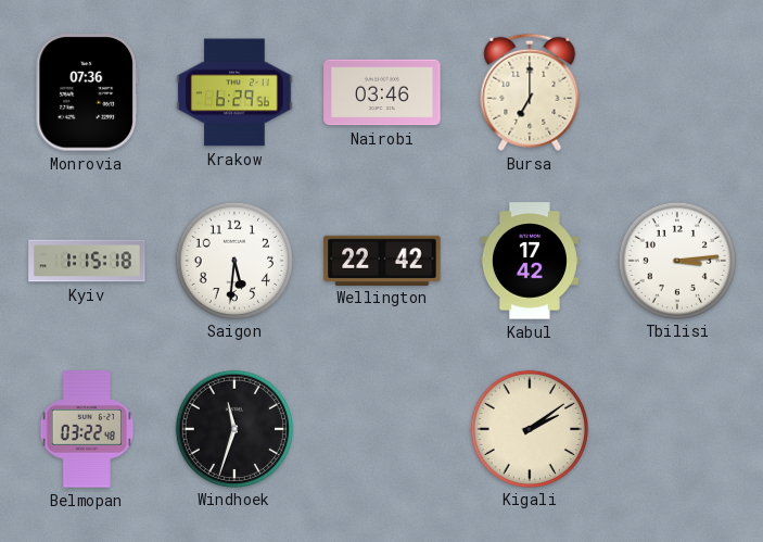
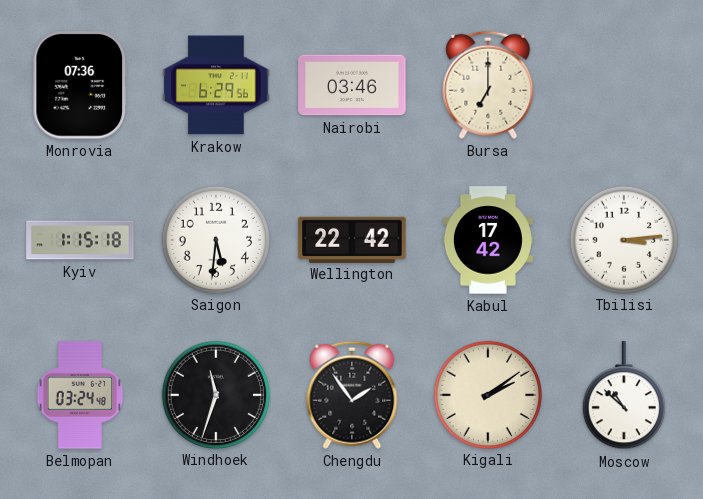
Belmopan: 03:22 -> 03:24 (80, 395)
Chengdu: none -> 1:54 (352, 395)
Moscow: none -> 10:52 (624, 396)
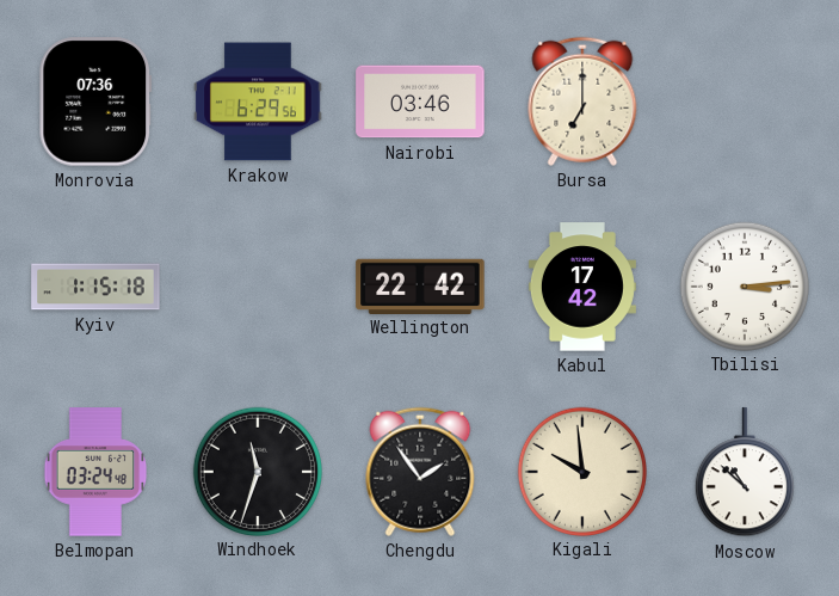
Saigon: 5:31 -> none (215, 239)
Kigali: 2:09 -> 9:59 (581, 471)
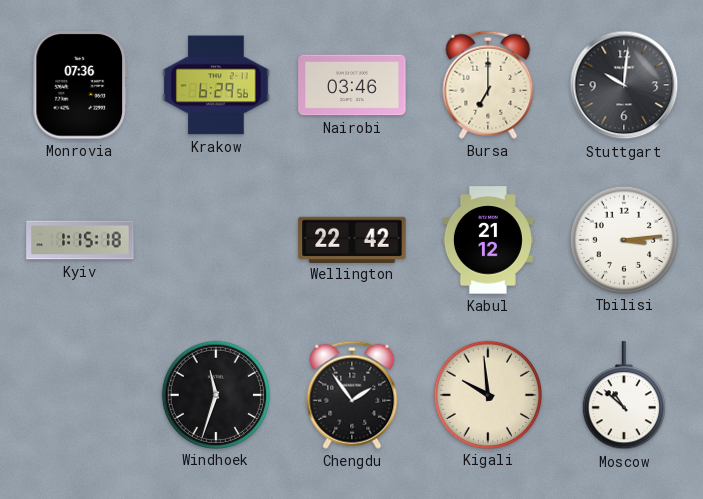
Stuttgart: none -> 10:01 (624, 85)
Kabul: 17:42 -> 21:12 (488, 240)
Belmopan: 03:24 -> none (95, 472)
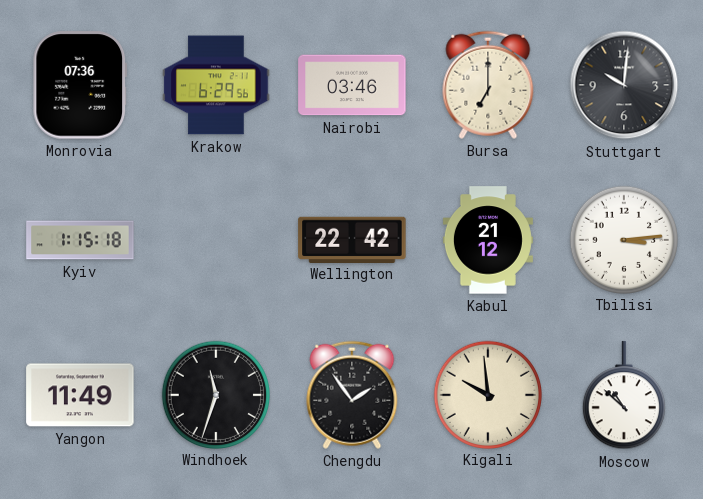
Yangon: none -> 11:49 (80, 395)
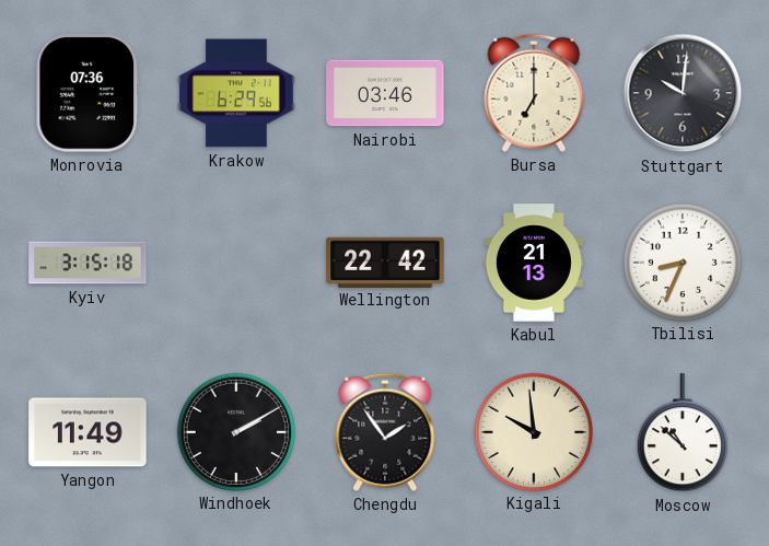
Kyiv: 1:15 -> 3:15 (88, 263)
Kabul: 21:12 -> 21:13 (534, 263)
Tbilisi: 3:14 -> 8:34 (681, 262)
Windhoek: 11:33 -> 2:10 (235, 431)
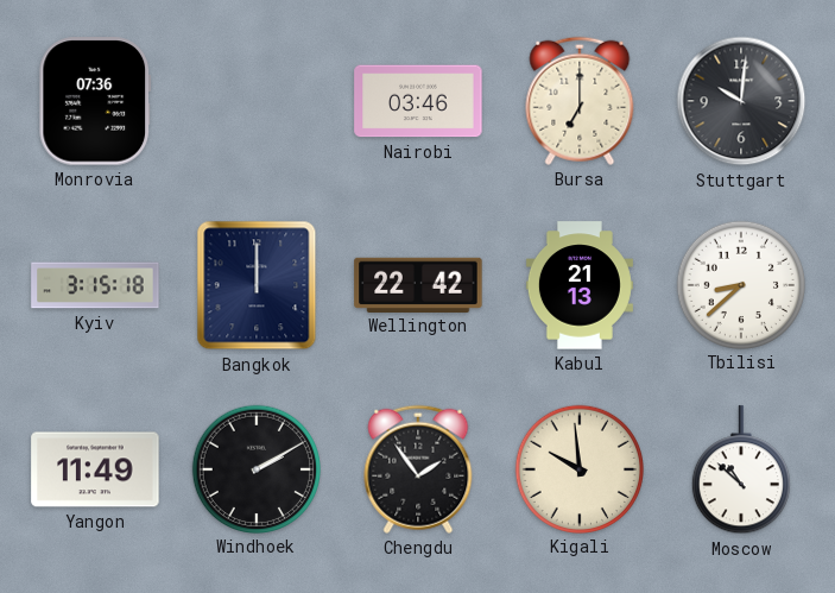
Krakow: 6:29 -> none (236, 93)
Bangkok: none -> 12:00 (257, 285)
Tbilisi: 8:34 -> 8:38 (740, 284)
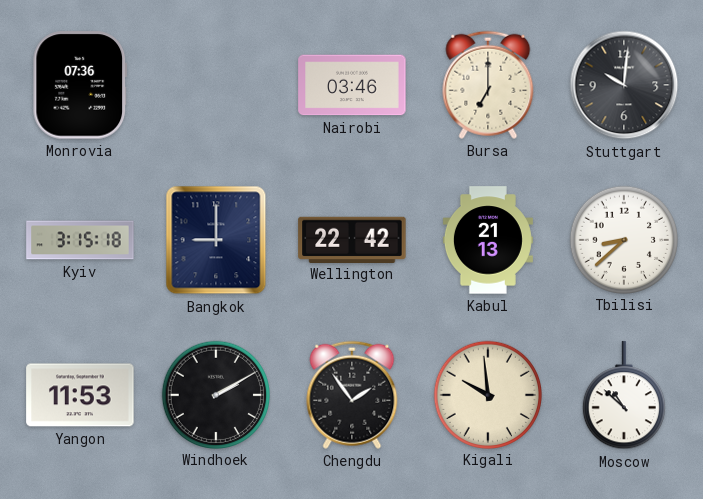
Bangkok: 12:00 -> 9:00 (216, 240)
Yangon: 11:49 -> 11:53 (80, 395)
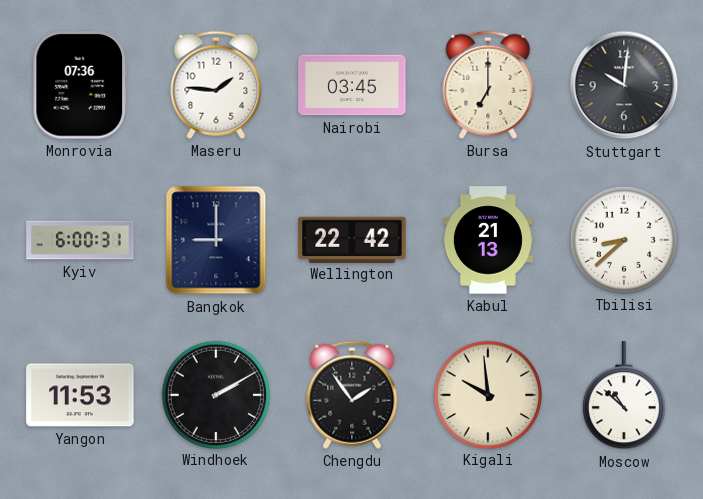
Maseru: none -> 1:46 (216, 85)
Nairobi: 03:46 -> 03:45 (352, 85)
Kyiv: 3:15 -> 6:00 (80, 240)
